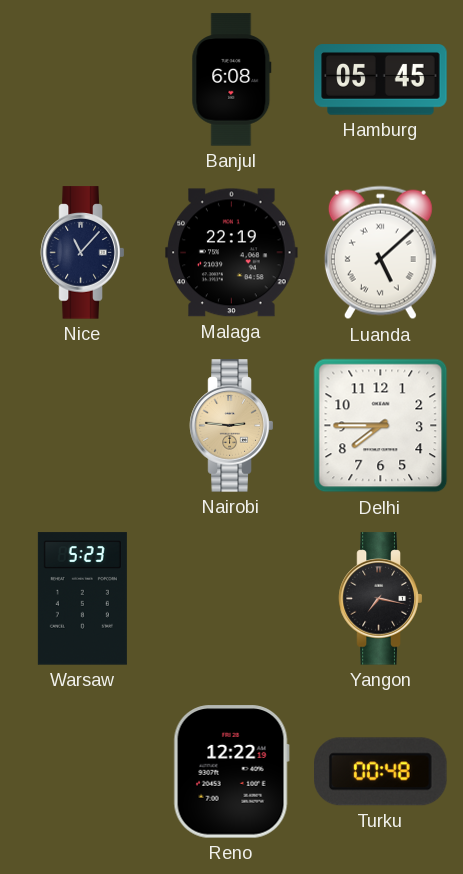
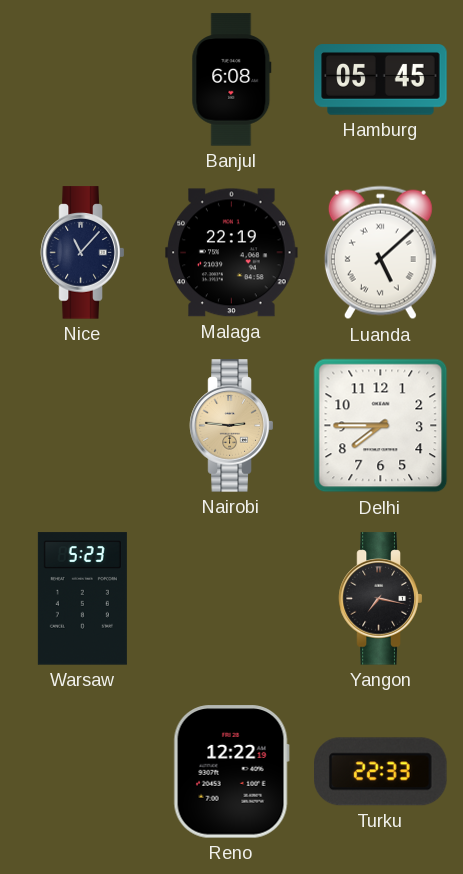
Turku: 00:48 -> 22:33 (381, 772)
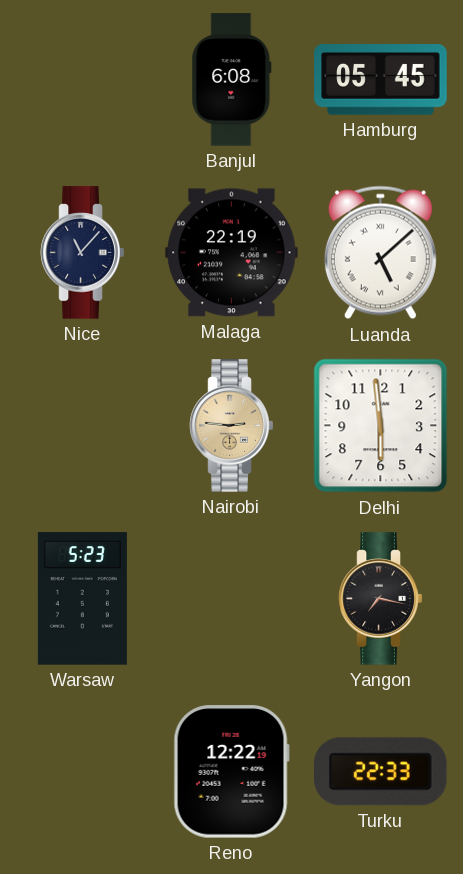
Delhi: 7:45 -> 5:59 (381, 426)
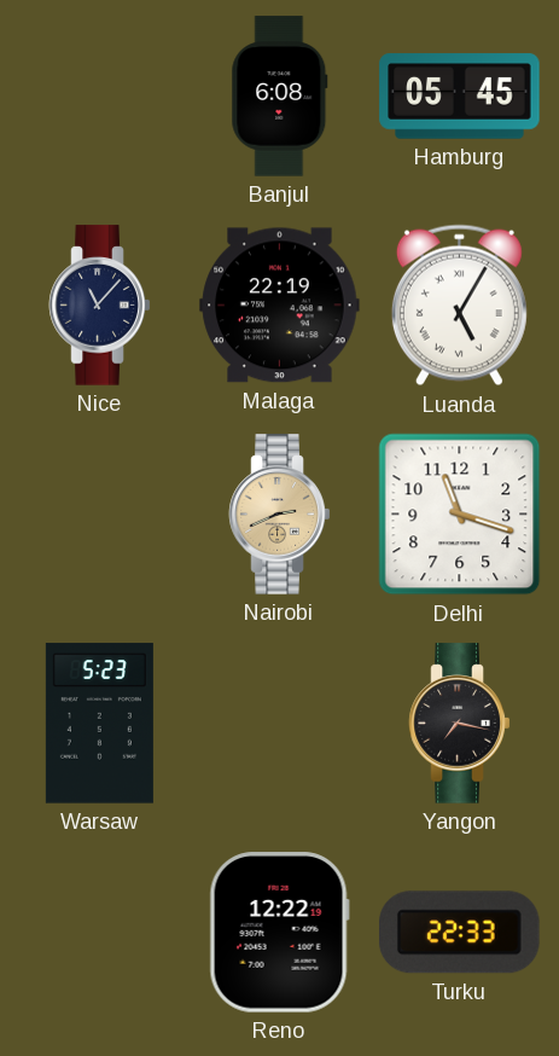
Luanda: 5:08 -> 5:05 (459, 306)
Nairobi: 2:46 -> 2:41 (280, 515)
Delhi: 5:59 -> 11:18 (460, 515)
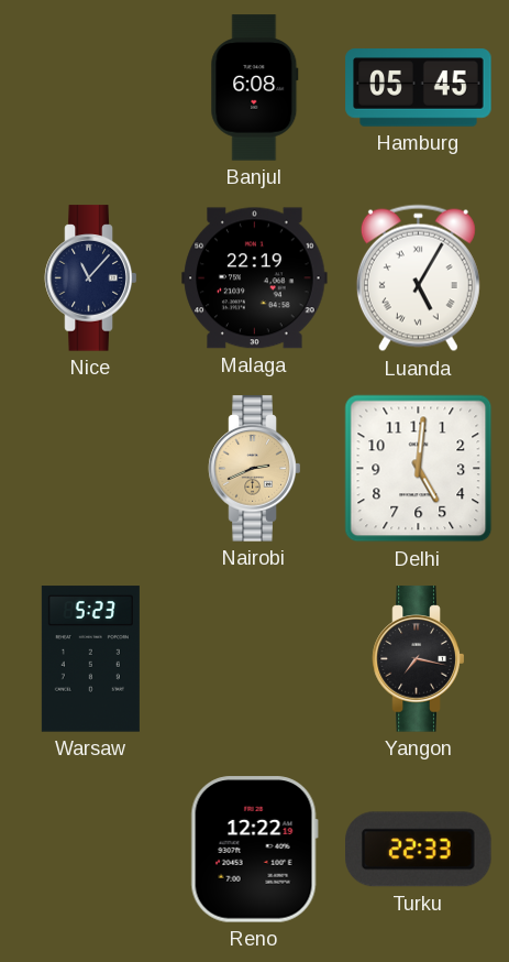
Delhi: 11:18 -> 5:01 (419, 469)
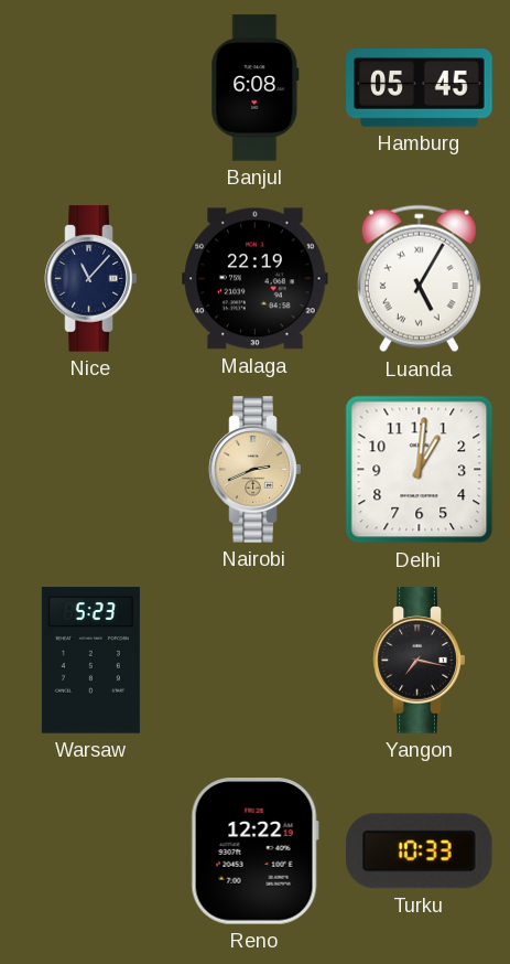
Delhi: 5:01 -> 1:01 (420, 470)
Turku: 22:33 -> 10:33 (420, 851)
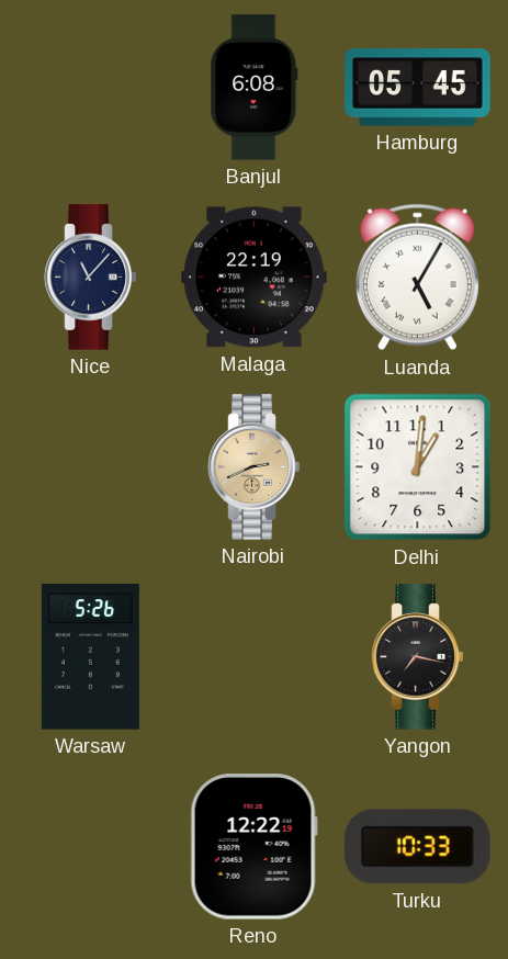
Warsaw: 5:23 -> 5:26 (90, 657)
